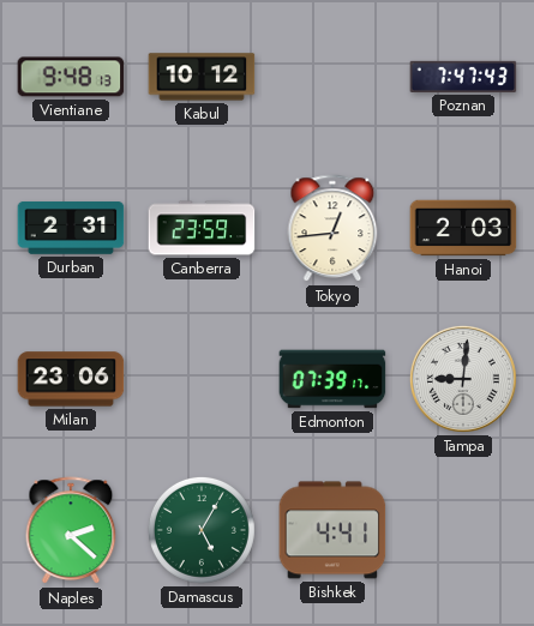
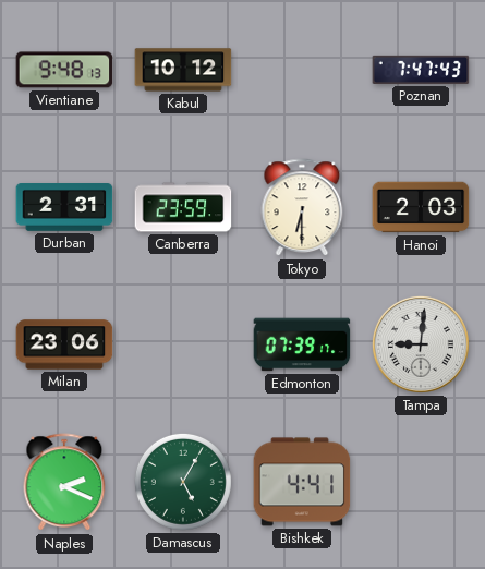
Tokyo: 12:44 -> 6:30 (302, 208)
Naples: 2:22 -> 2:19 (64, 483)
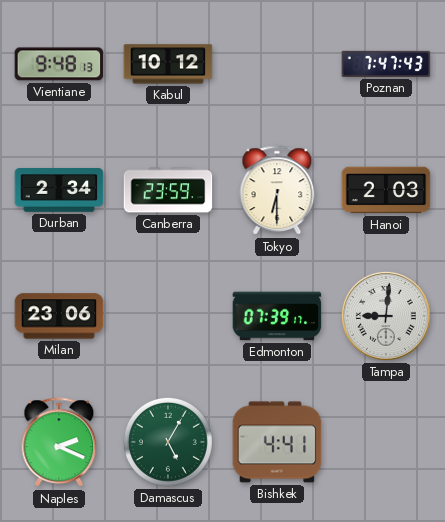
Durban: 2:31 -> 2:34 (59, 191)
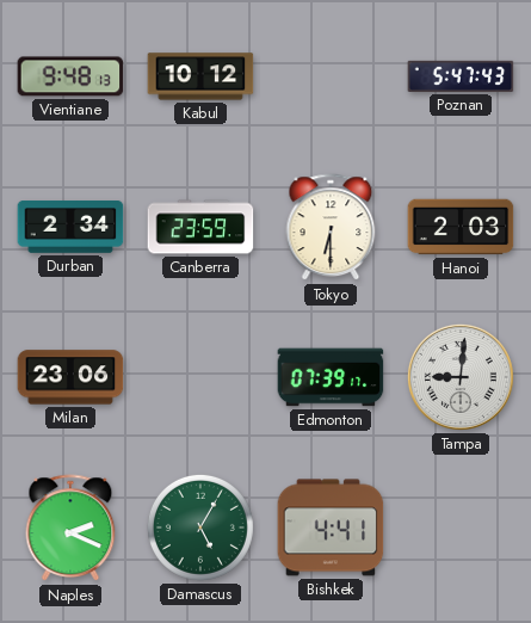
Poznan: 7:47 -> 5:47 (461, 76)
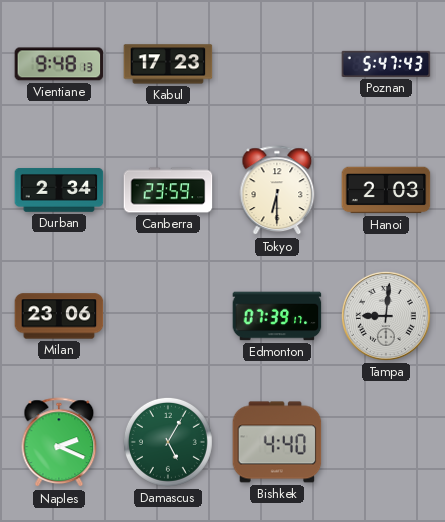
Kabul: 10:12 -> 17:23 (168, 64)
Bishkek: 4:41 -> 4:40 (277, 442)
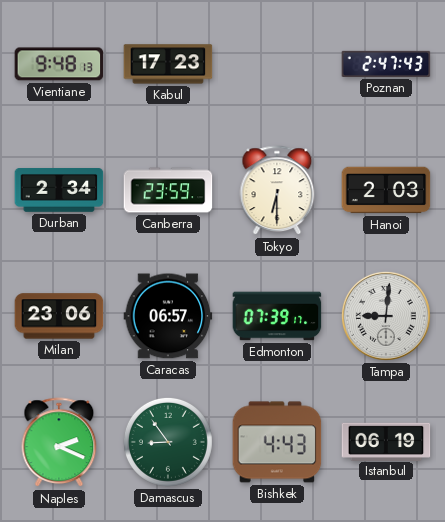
Poznan: 5:47 -> 2:47 (386, 64)
Caracas: none -> 06:57 (168, 316)
Damascus: 5:05 -> 8:54 (168, 442)
Bishkek: 4:40 -> 4:43 (277, 442)
Istanbul: none -> 06:19 (386, 441)
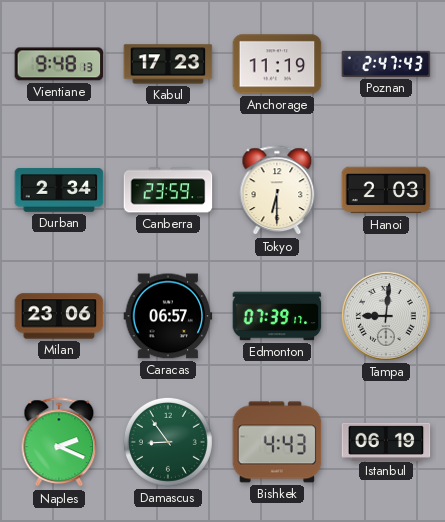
Anchorage: none -> 11:19 (277, 64)
